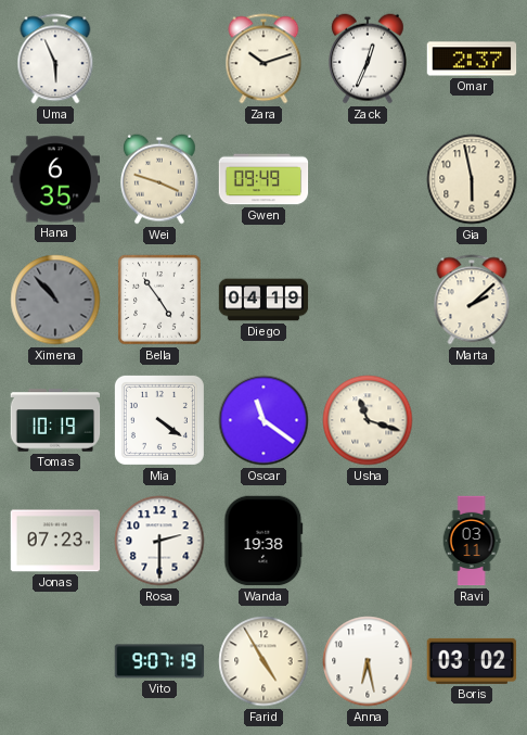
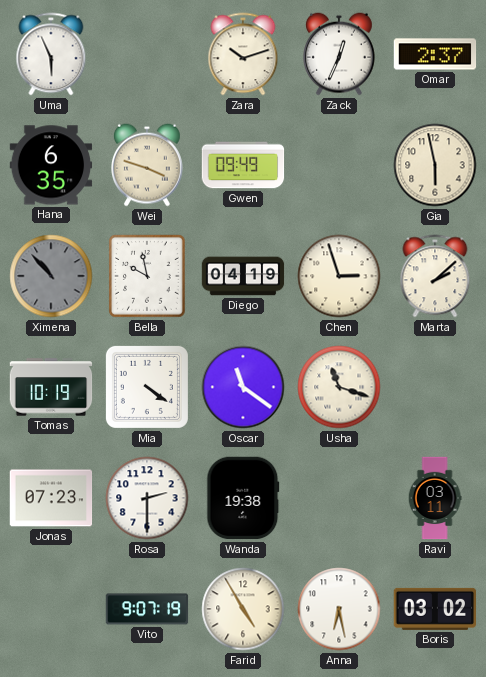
Bella: 4:54 -> 9:58 (148, 277)
Chen: none -> 2:57 (339, 276)
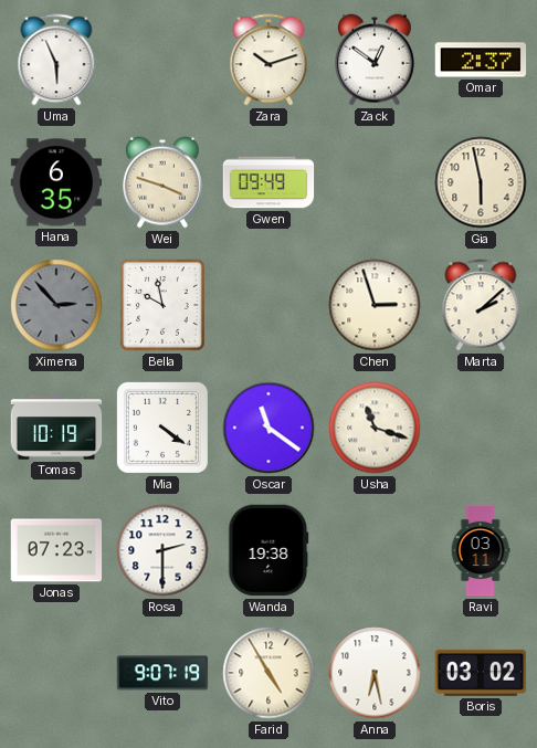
Zack: 12:34 -> 12:51 (376, 60)
Ximena: 10:53 -> 2:53 (56, 305)
Diego: 04:19 -> none (243, 276)
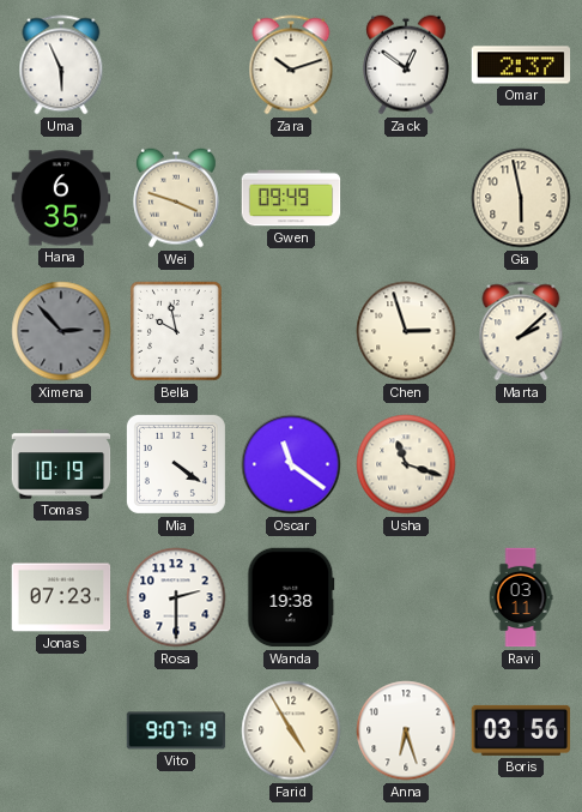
Anna: 6:28 -> 6:27 (406, 730)
Boris: 03:02 -> 03:56 (521, 730)
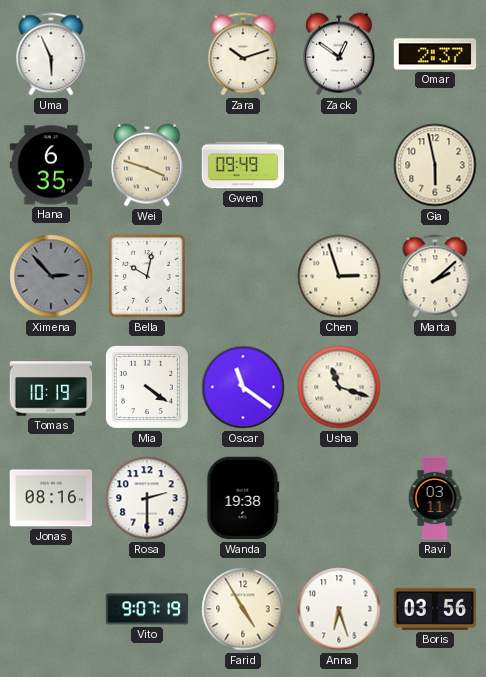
Bella: 9:58 -> 10:02 (148, 277)
Jonas: 07:23 -> 08:16 (51, 498)
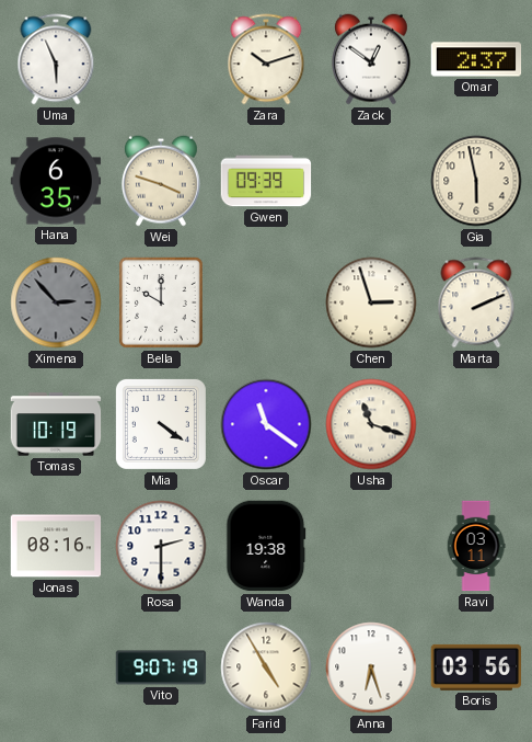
Gwen: 09:49 -> 09:39 (266, 181)
Bella: 10:02 -> 10:00 (162, 304)
Marta: 2:08 -> 2:11 (476, 302)
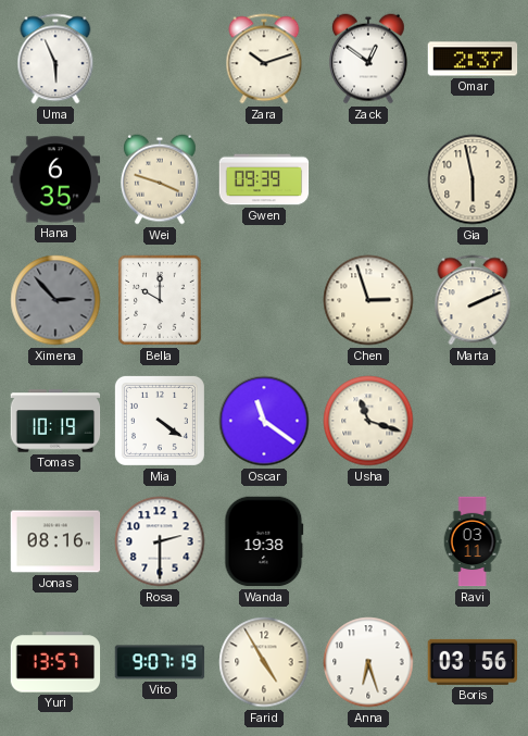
Yuri: none -> 13:57 (55, 662)
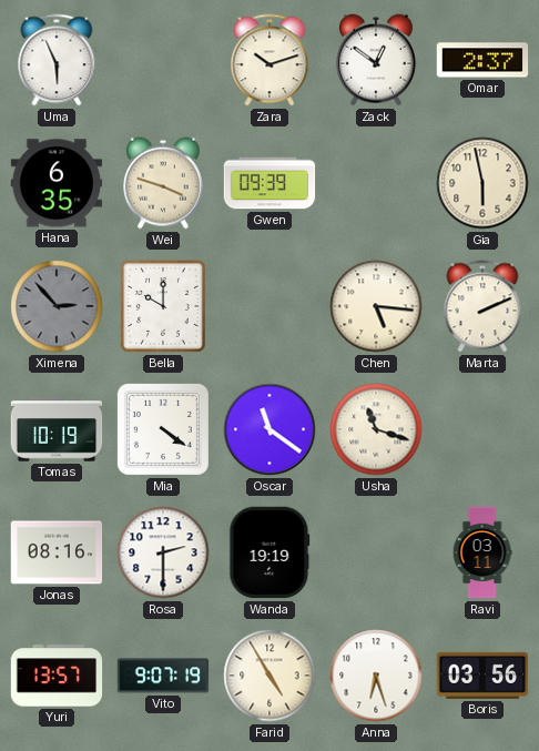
Chen: 2:57 -> 5:16 (376, 306)
Wanda: 19:38 -> 19:19 (269, 552)
